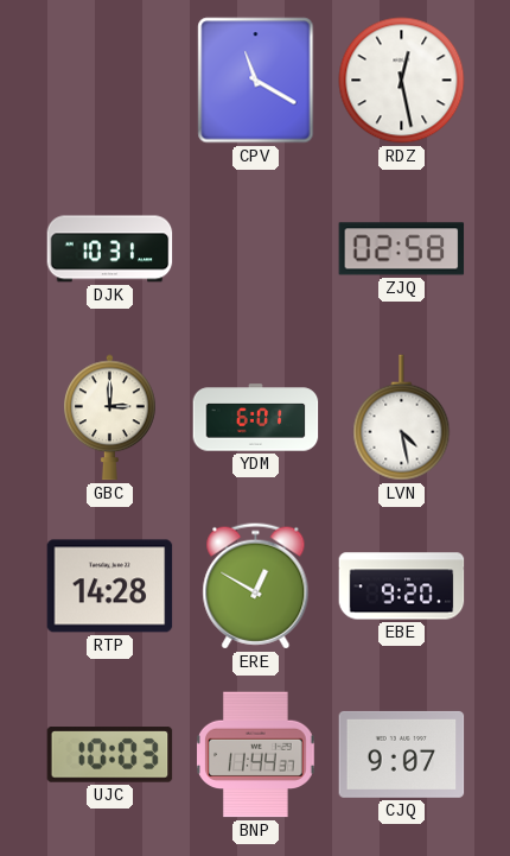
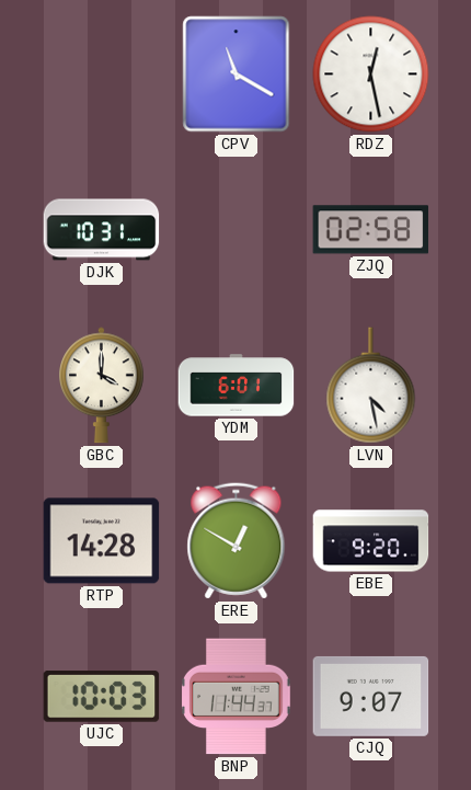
GBC: 3:00 -> 4:00 (102, 386)
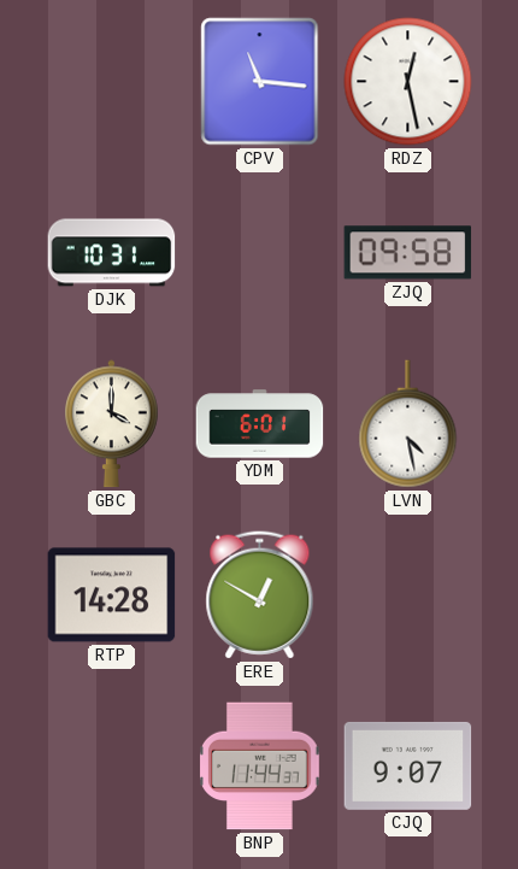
CPV: 11:20 -> 11:16 (260, 82)
ZJQ: 02:58 -> 09:58 (408, 253)
EBE: 9:20 -> none (371, 541)
UJC: 10:03 -> none (102, 697)
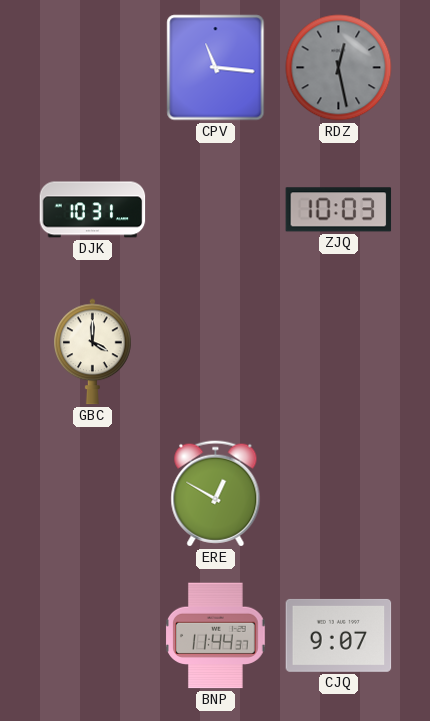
RDZ dial: white -> grey (339, 68)
ZJQ: 09:58 -> 10:03 (339, 210)
YDM: 6:01 -> none (260, 424)
LVN: 4:28 -> none (408, 424)
RTP: 14:28 -> none (112, 595)
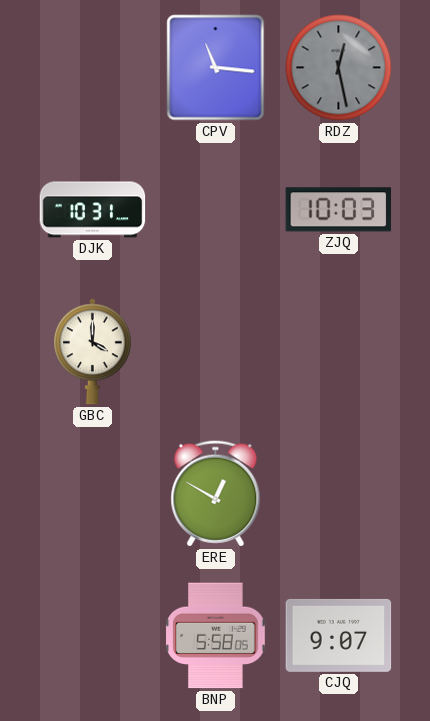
BNP: 11:44 -> 5:58 (216, 636)
